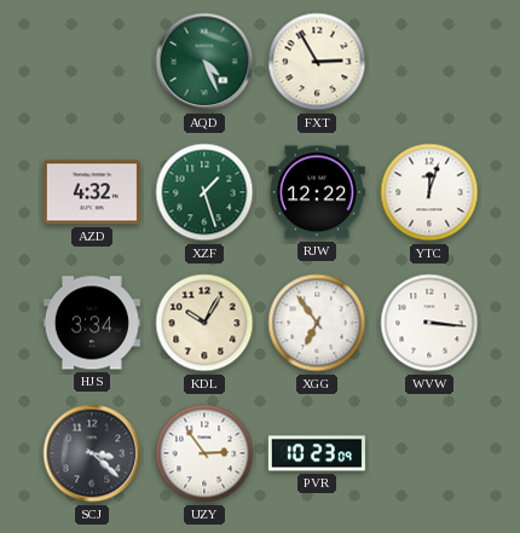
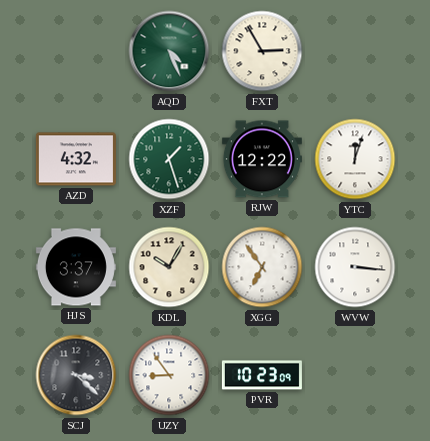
HJS: 3:34 -> 3:37 (76, 267)
UZY: 2:54 -> 8:54 (169, 375)
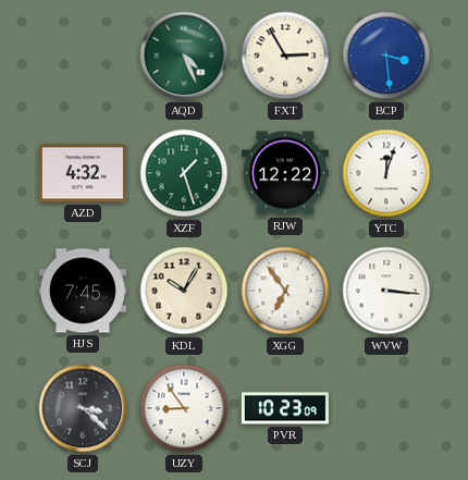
BCP: none -> 3:29 (386, 56)
HJS: 3:37 -> 7:45 (83, 291)
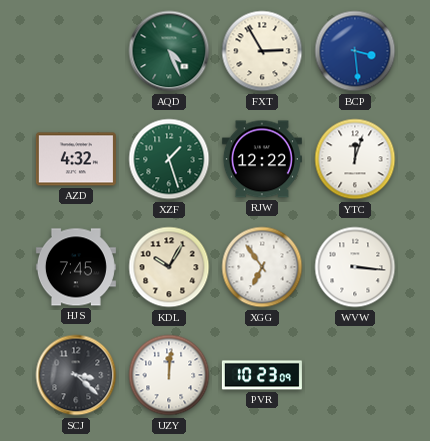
UZY: 8:54 -> 12:01 (169, 375)
